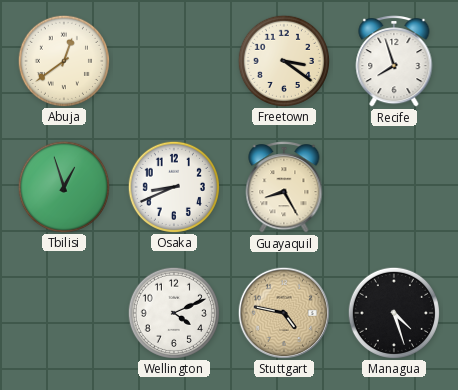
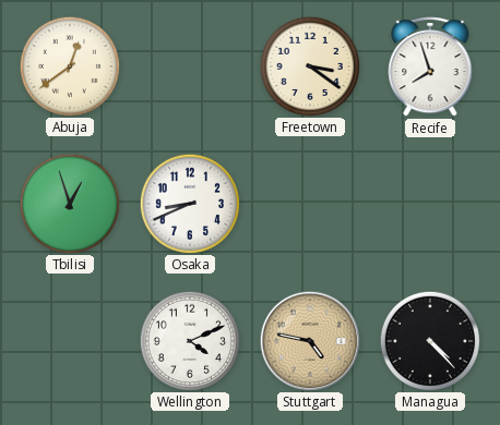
Guayaquil: 8:25 -> none (284, 187)
Managua: 4:27 -> 4:23 (429, 340)
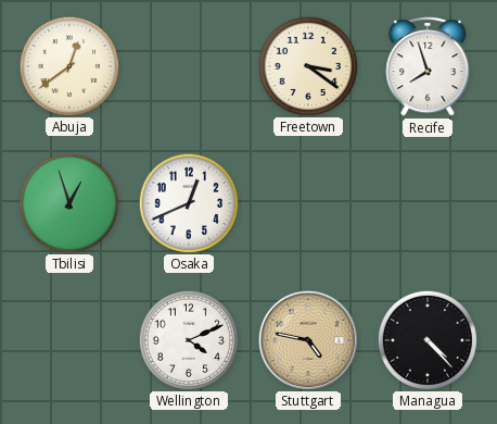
Osaka: 8:41 -> 12:41 (188, 202)
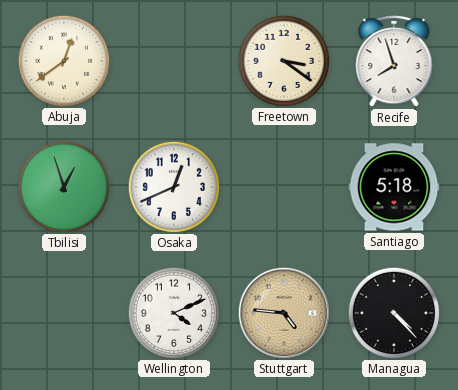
Santiago: none -> 5:18 (394, 187)
Stuttgart: 4:47 -> 4:46 (283, 312)
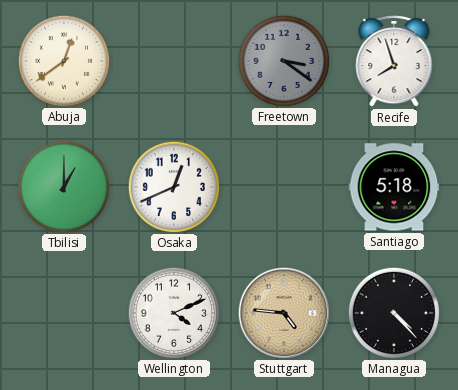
Freetown dial: cream -> grey (283, 60)
Tbilisi: 12:57 -> 1:00 (63, 186)
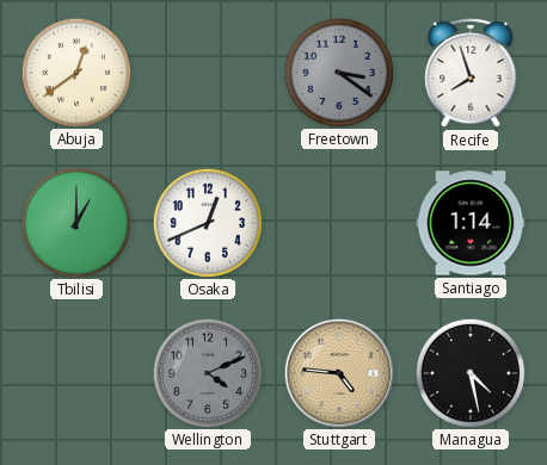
Santiago: 5:18 -> 1:14 (471, 223)
Wellington dial: white -> grey (207, 372)
Managua: 4:23 -> 4:28 (469, 372)
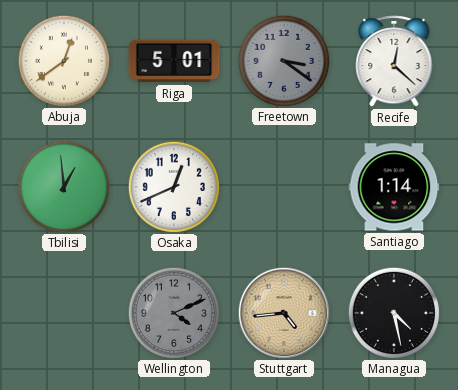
Riga: none -> 5:01 (174, 61)
Recife: 7:57 -> 12:22 (394, 61)
Tbilisi: 1:00 -> 12:59 (63, 186)
Stuttgart: 4:46 -> 4:44 (283, 312)
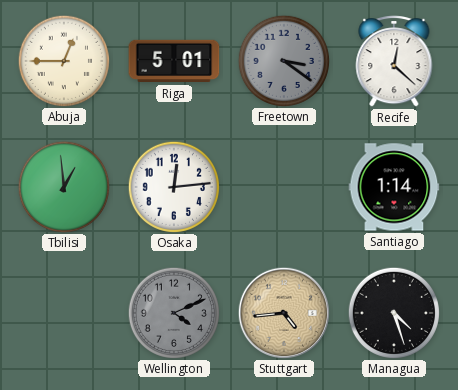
Abuja: 12:39 -> 12:45 (63, 60)
Osaka: 12:41 -> 12:14 (173, 186)
Managua: 4:28 -> 4:27 (393, 312)
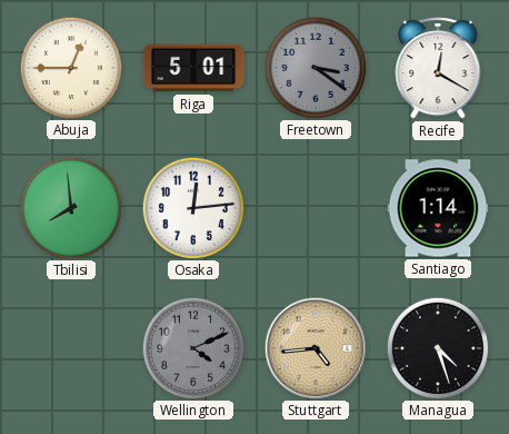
Recife: 12:22 -> 12:20 (438, 68)
Tbilisi: 12:59 -> 7:59 (70, 207)
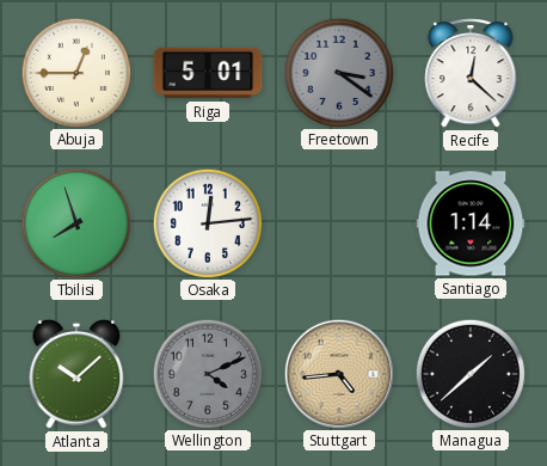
Recife: 12:20 -> 12:22 (471, 73)
Tbilisi: 7:59 -> 7:57 (75, 222)
Atlanta: none -> 10:08 (76, 374)
Managua: 4:27 -> 1:38 (469, 373)
